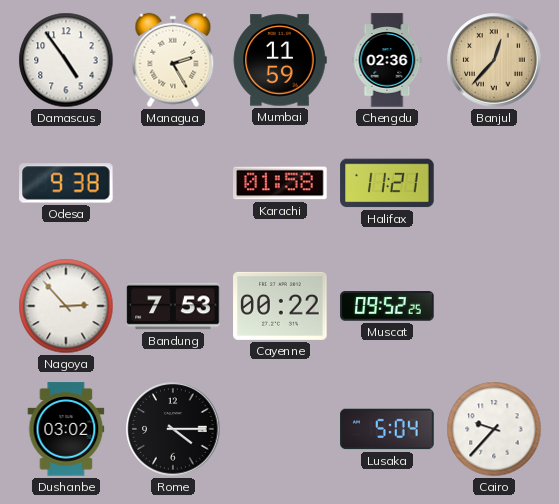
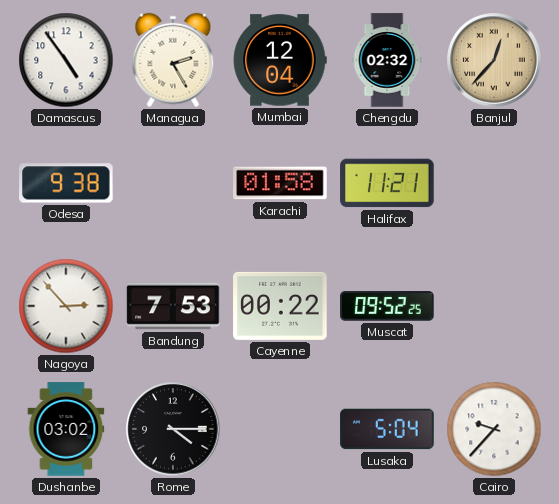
Mumbai: 11:59 -> 12:04 (280, 60)
Chengdu: 02:36 -> 02:32 (387, 60)
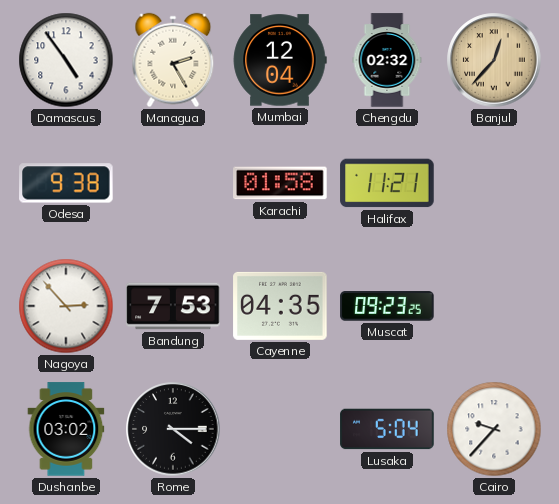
Cayenne: 00:22 -> 04:35 (280, 306)
Muscat: 09:52 -> 09:23 (387, 306)
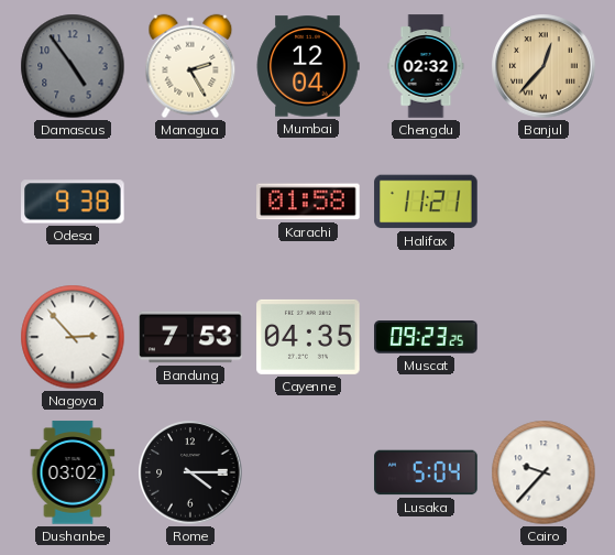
Damascus dial: white -> grey (73, 66)
